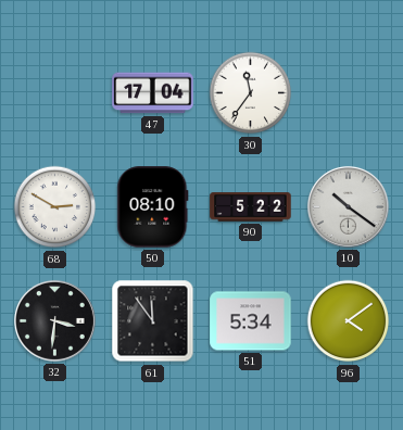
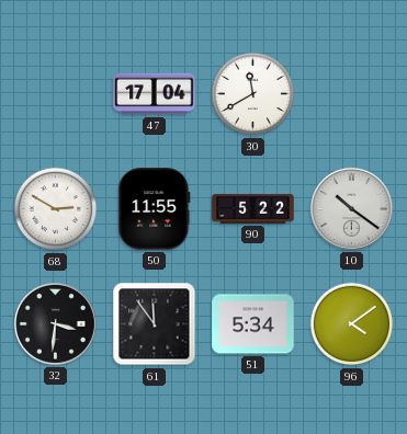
30: 11:36 -> 11:40 (253, 94)
50: 08:10 -> 11:55 (155, 209)
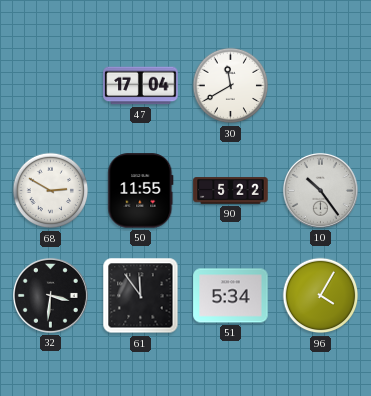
10: 10:21 -> 10:24 (320, 190)
96: 4:09 -> 4:05 (321, 296)
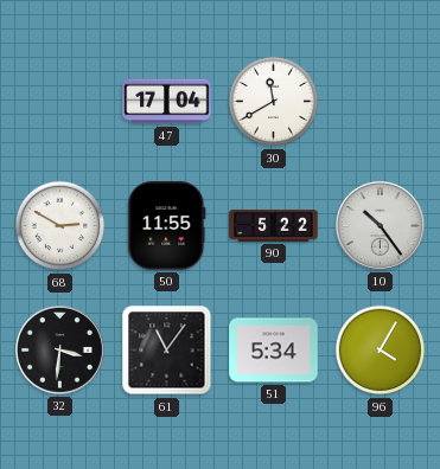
61: 11:54 -> 11:06 (167, 351)
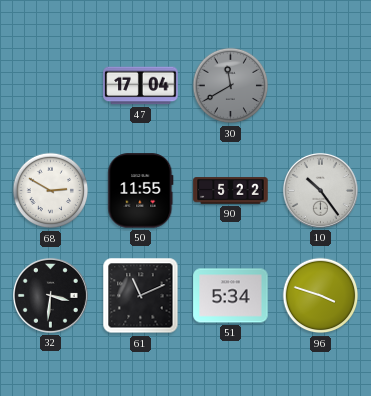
30 dial: white -> grey (231, 86)
61: 11:06 -> 11:11 (141, 296)
96: 4:05 -> 3:48 (321, 296)
